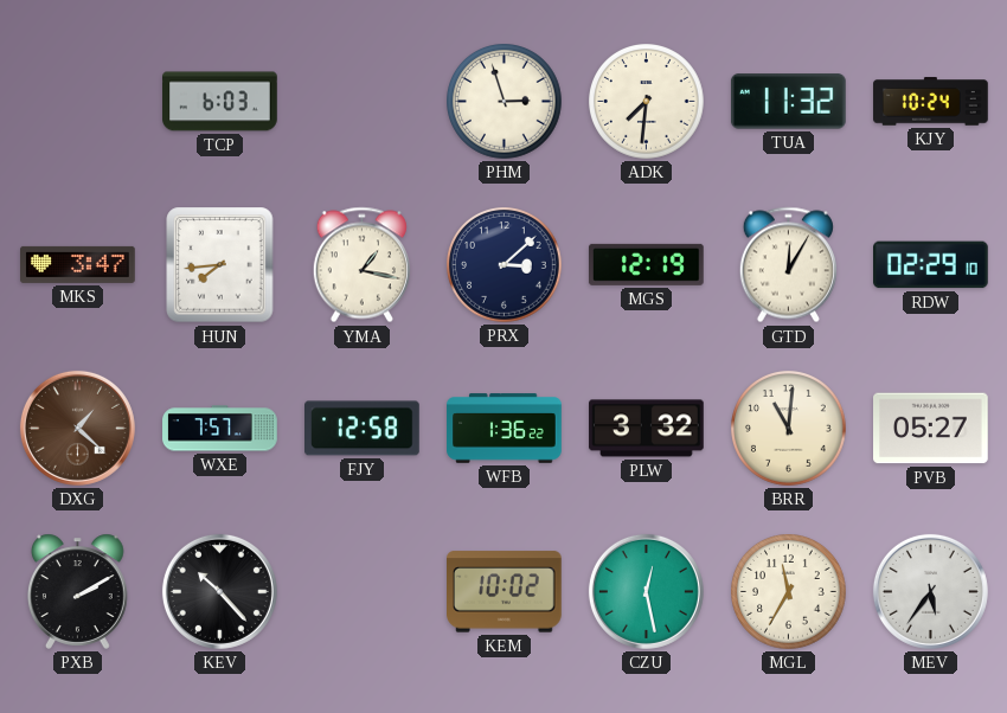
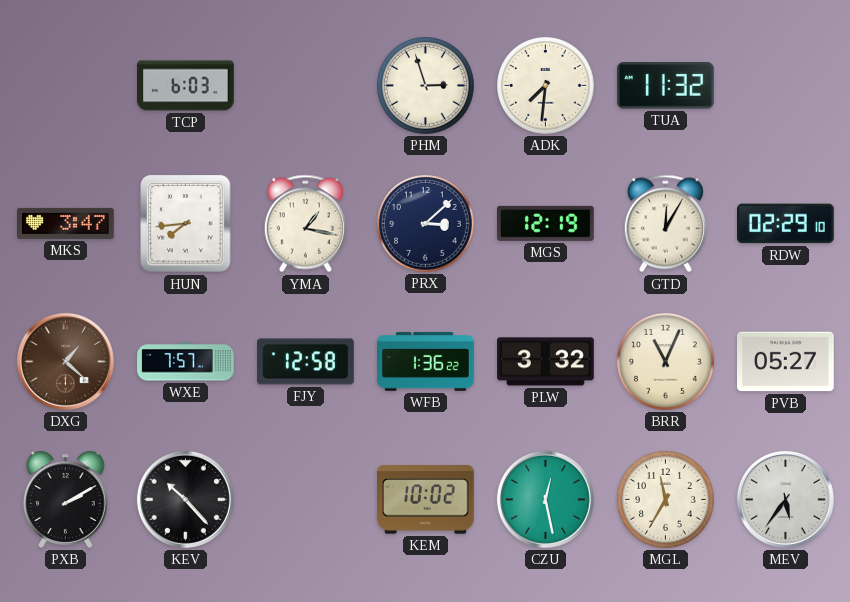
KJY: 10:24 -> none (931, 102)
BRR: 11:01 -> 11:04 (666, 362)
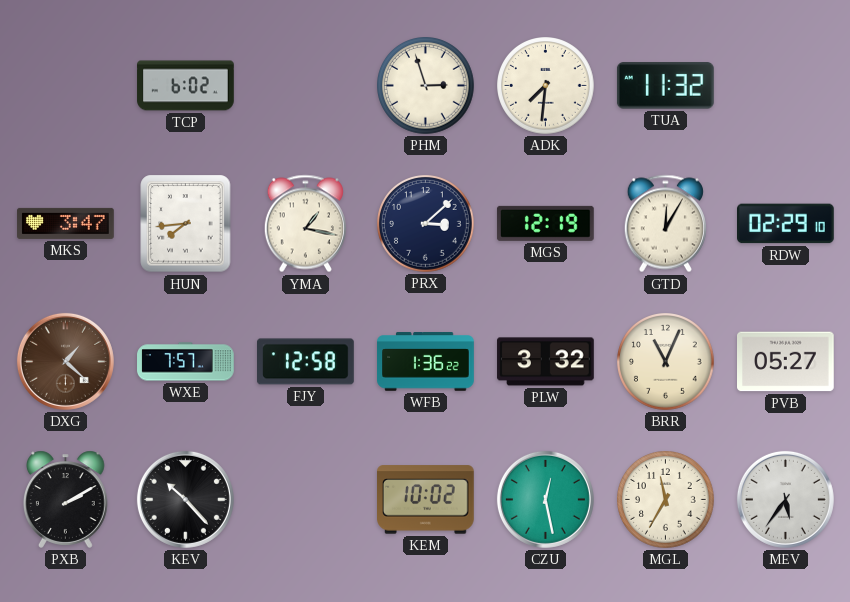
TCP: 6:03 -> 6:02 (186, 86)
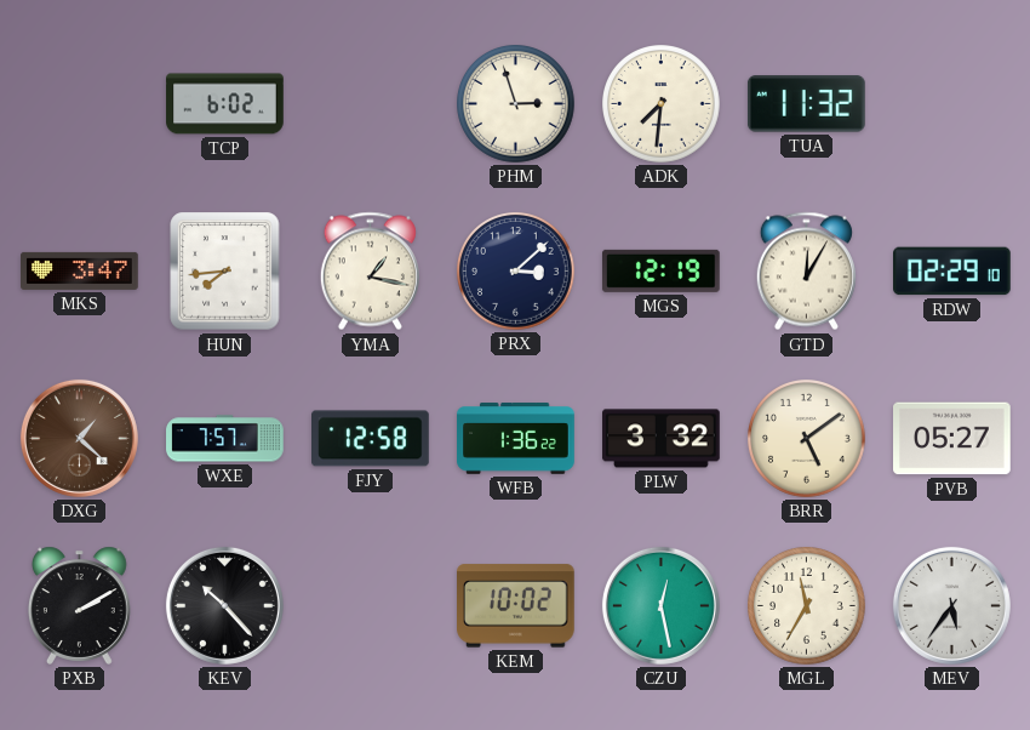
BRR: 11:04 -> 5:09 (807, 439)
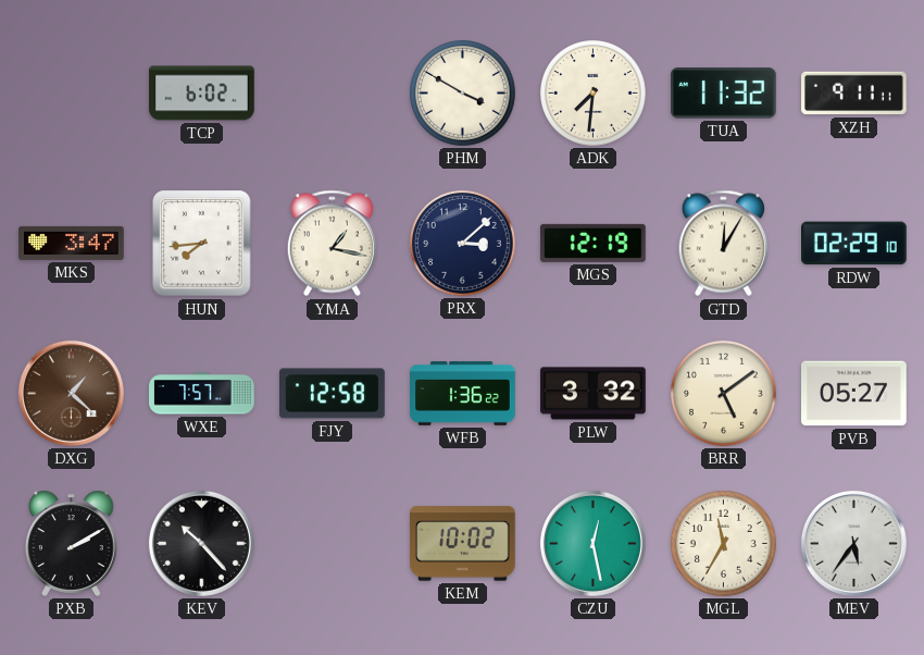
PHM: 2:57 -> 3:50 (463, 94)
XZH: none -> 9:11 (854, 94)
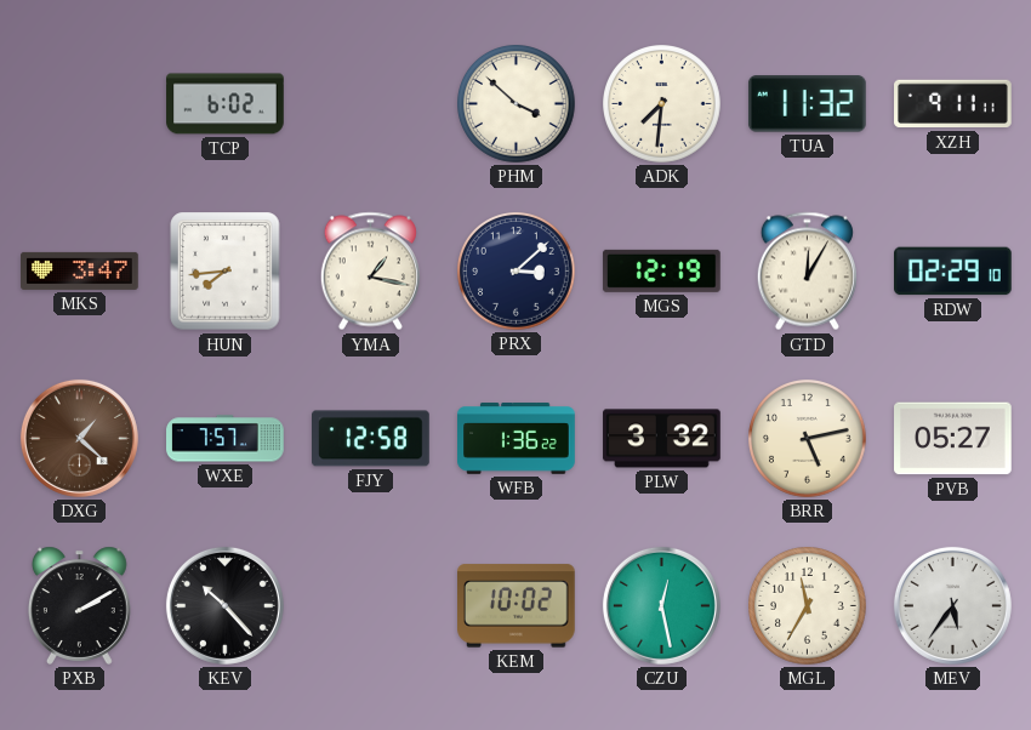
PHM: 3:50 -> 3:52 (517, 104)
BRR: 5:09 -> 5:13 (808, 439)
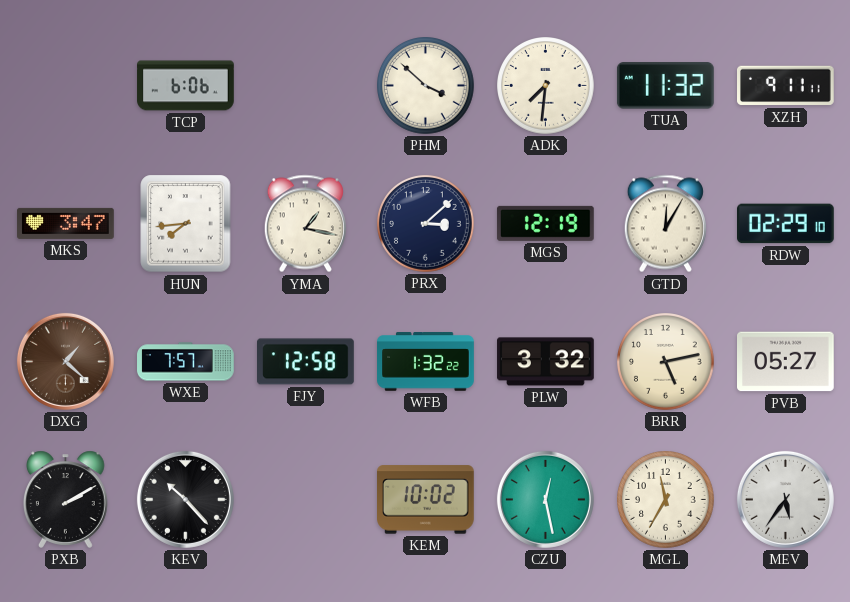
TCP: 6:02 -> 6:06 (186, 86)
WFB: 1:36 -> 1:32 (426, 362)
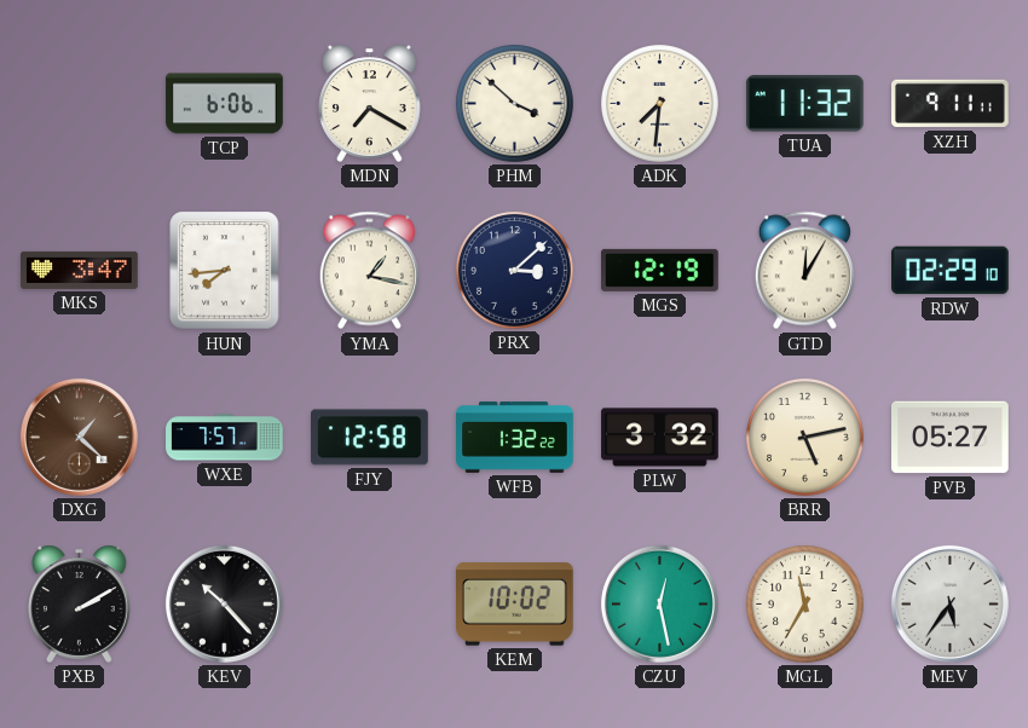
MDN: none -> 7:20 (369, 103)
